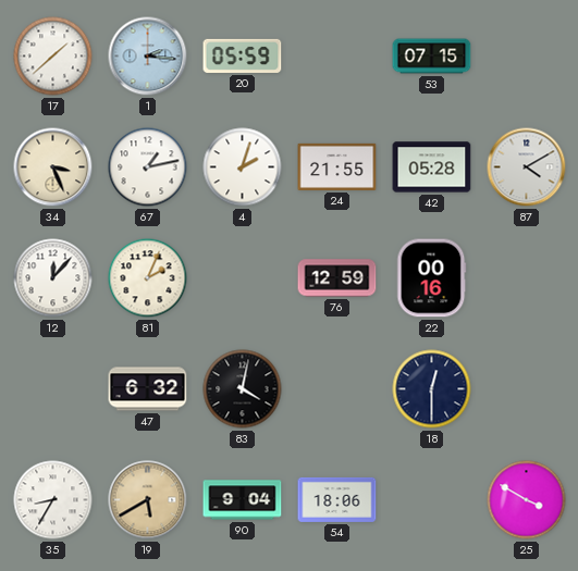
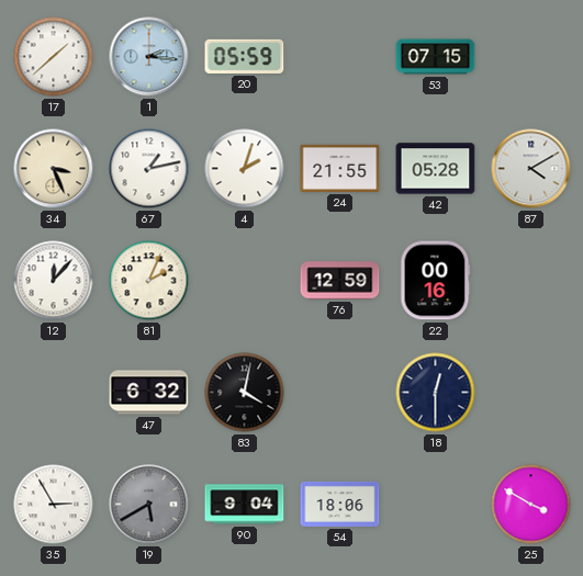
35: 8:35 -> 2:55 (54, 505)
19 dial: champagne -> grey (149, 505)
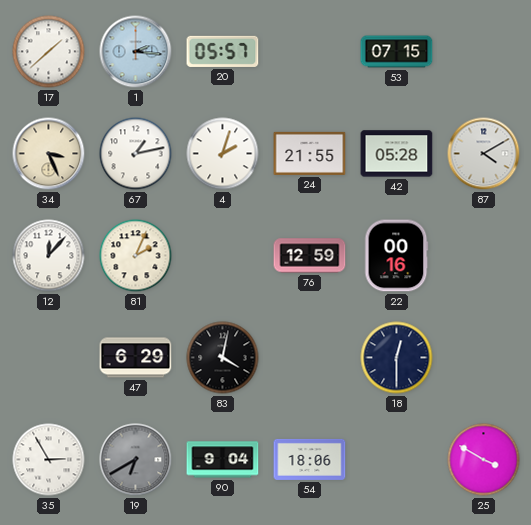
20: 05:59 -> 05:57 (223, 51)
47: 6:32 -> 6:29 (136, 358)
19: 5:40 -> 6:40 (136, 460)
